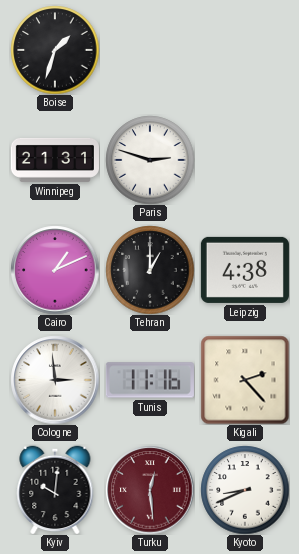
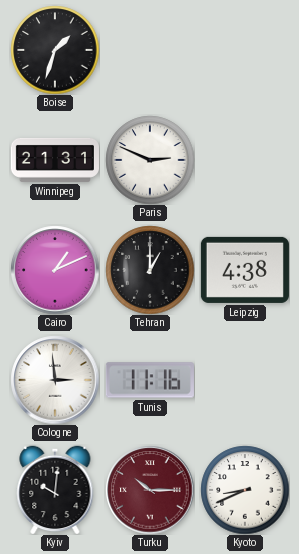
Paris: 2:48 -> 2:49 (150, 160)
Kigali: 2:23 -> none (245, 380)
Turku: 12:29 -> 10:15 (150, 490)
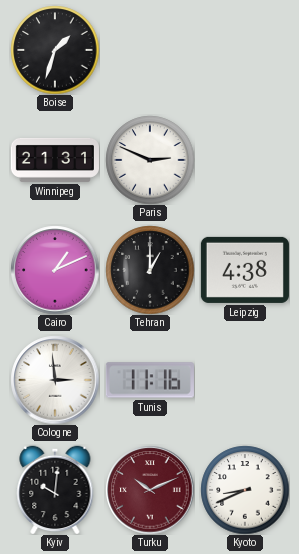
Turku: 10:15 -> 10:11 (150, 490)
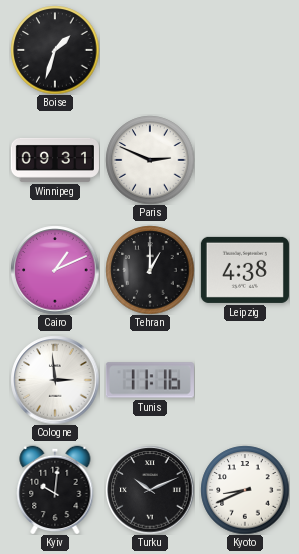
Winnipeg: 21:31 -> 09:31 (54, 160)
Turku dial: burgundy -> black (150, 490)
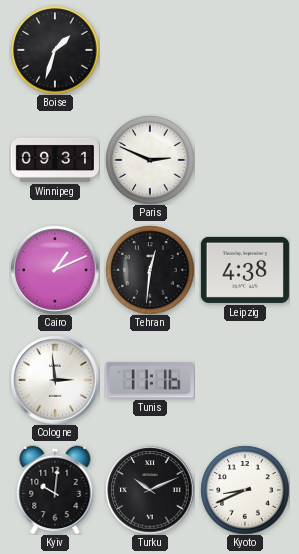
Tehran: 1:00 -> 12:31 (150, 270)
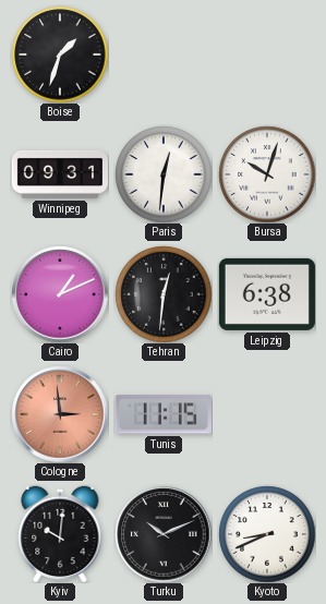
Paris: 2:49 -> 12:31 (164, 174)
Bursa: none -> 10:03 (267, 174)
Leipzig: 4:38 -> 6:38 (267, 294)
Cologne dial: white -> salmon (60, 414)
Tunis: 11:16 -> 11:15 (164, 414)
